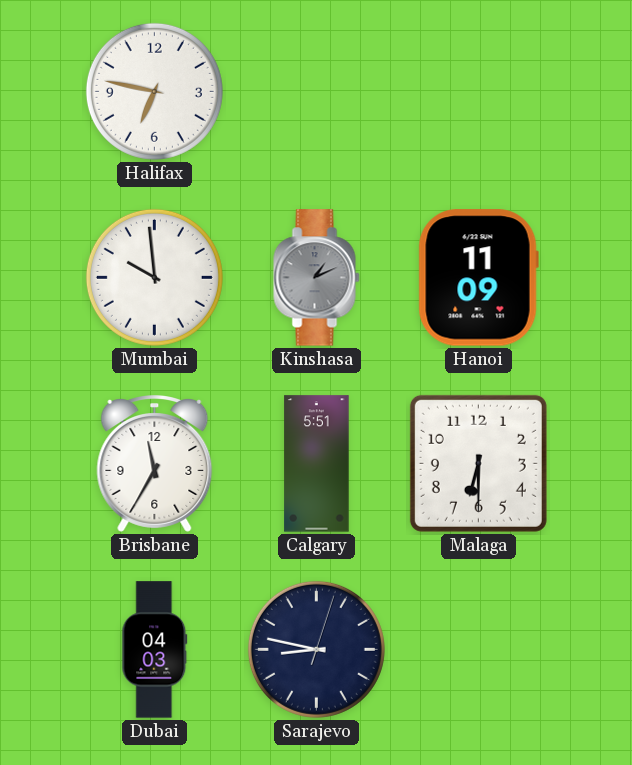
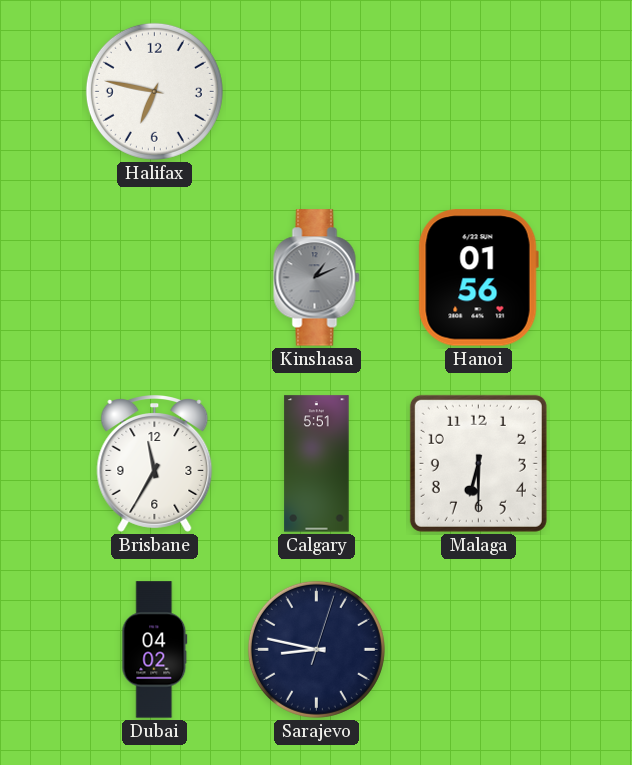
Mumbai: 9:59 -> none (154, 277)
Hanoi: 11:09 -> 01:56 (478, 278)
Dubai: 04:03 -> 04:02 (155, 650)
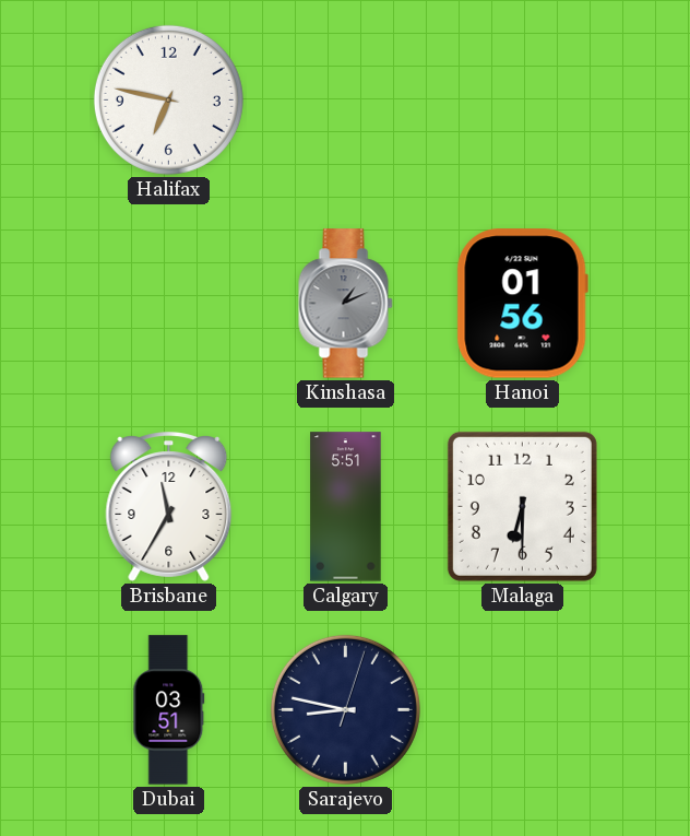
Dubai: 04:02 -> 03:51 (169, 710)
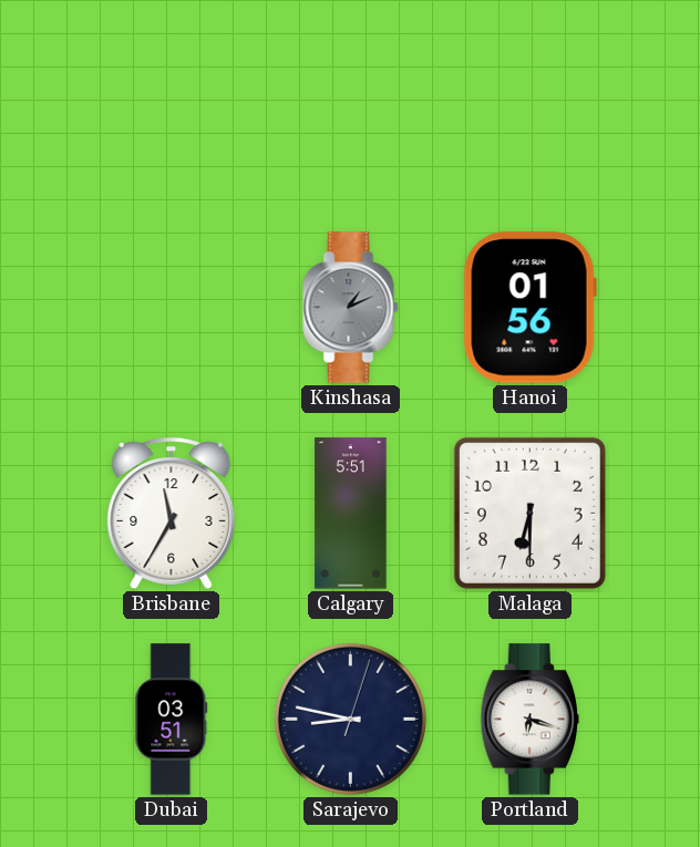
Halifax: 6:47 -> none (168, 99)
Portland: none -> 6:18 (529, 720)
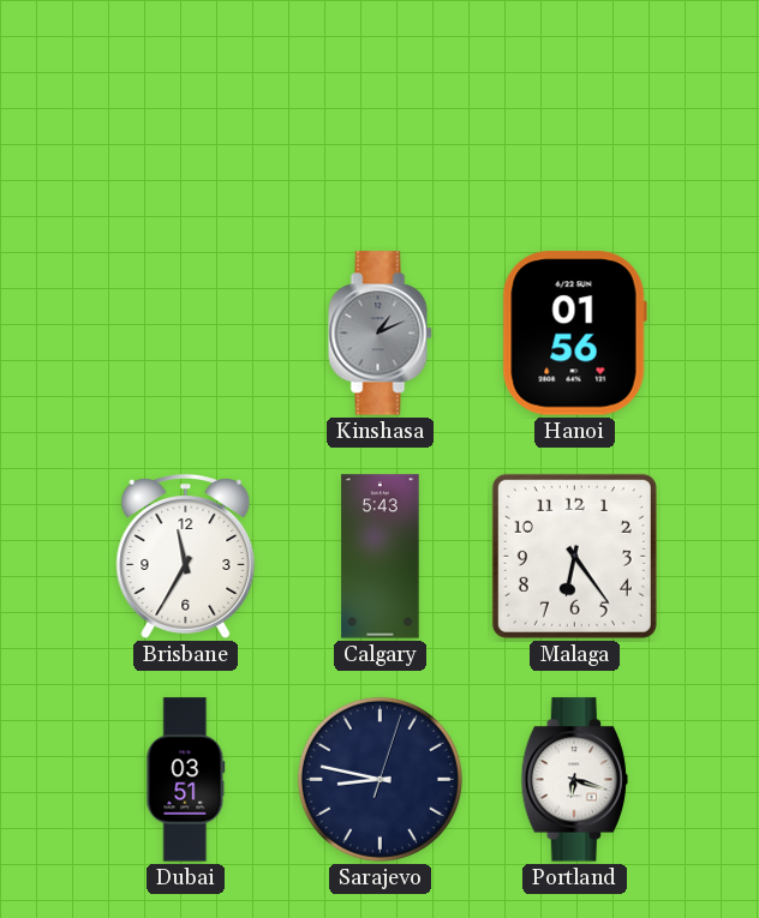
Calgary: 5:51 -> 5:43 (381, 557)
Malaga: 6:30 -> 6:24 (574, 556)
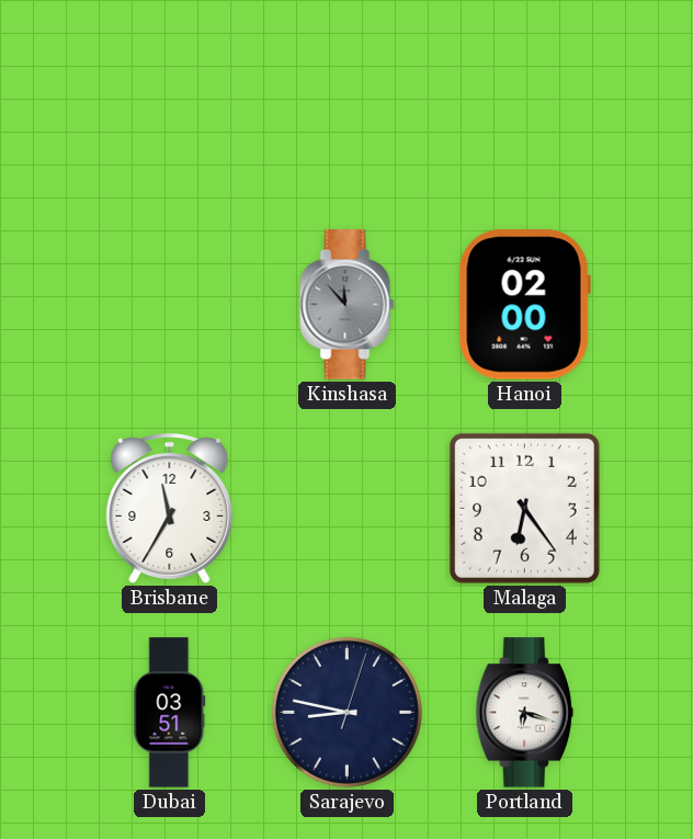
Kinshasa: 1:11 -> 11:53 (348, 305)
Hanoi: 01:56 -> 02:00 (524, 305)
Calgary: 5:43 -> none (381, 557)
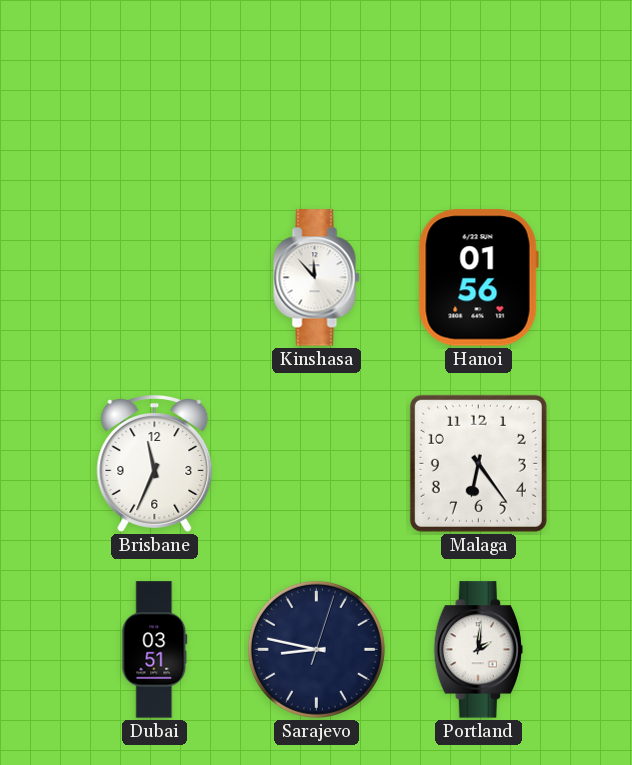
Kinshasa dial: grey -> white (317, 278)
Hanoi: 02:00 -> 01:56 (478, 278)
Brisbane: 11:35 -> 11:34 (155, 464)
Portland: 6:18 -> 2:01 (478, 650)
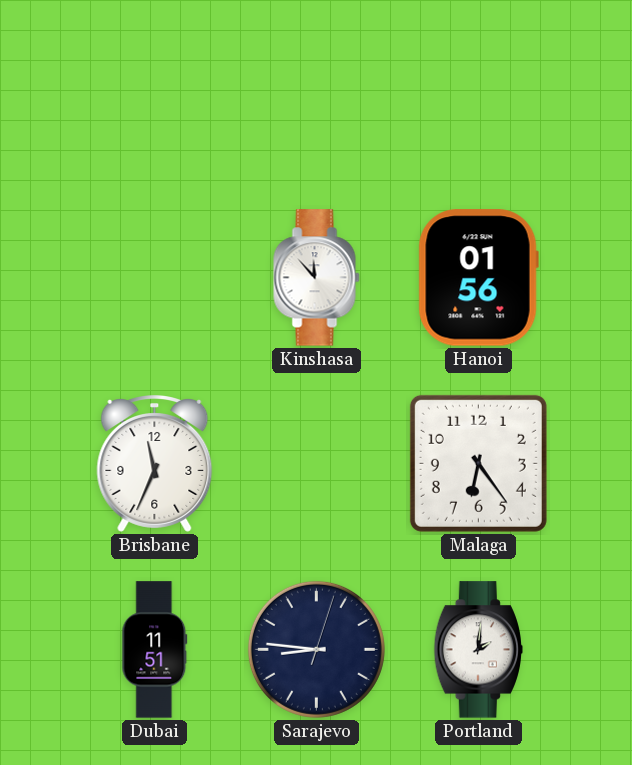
Dubai: 03:51 -> 11:51 (155, 650)
Sarajevo: 8:47 -> 8:46 (316, 649)
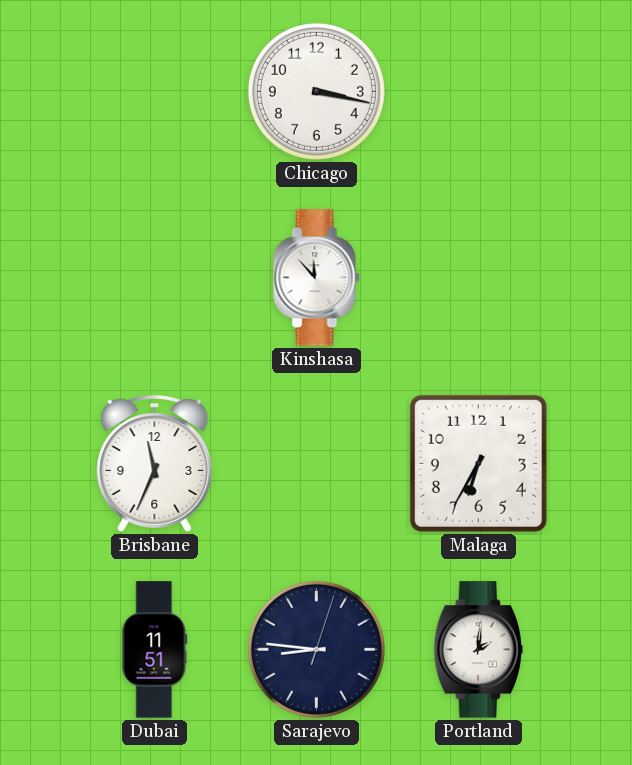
Chicago: none -> 3:17 (316, 91)
Hanoi: 01:56 -> none (478, 278)
Malaga: 6:24 -> 6:35 (478, 463)
